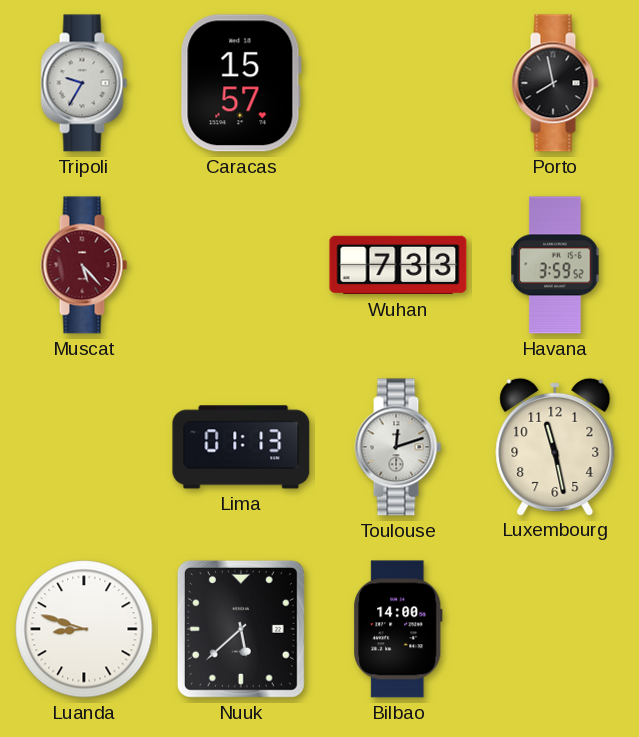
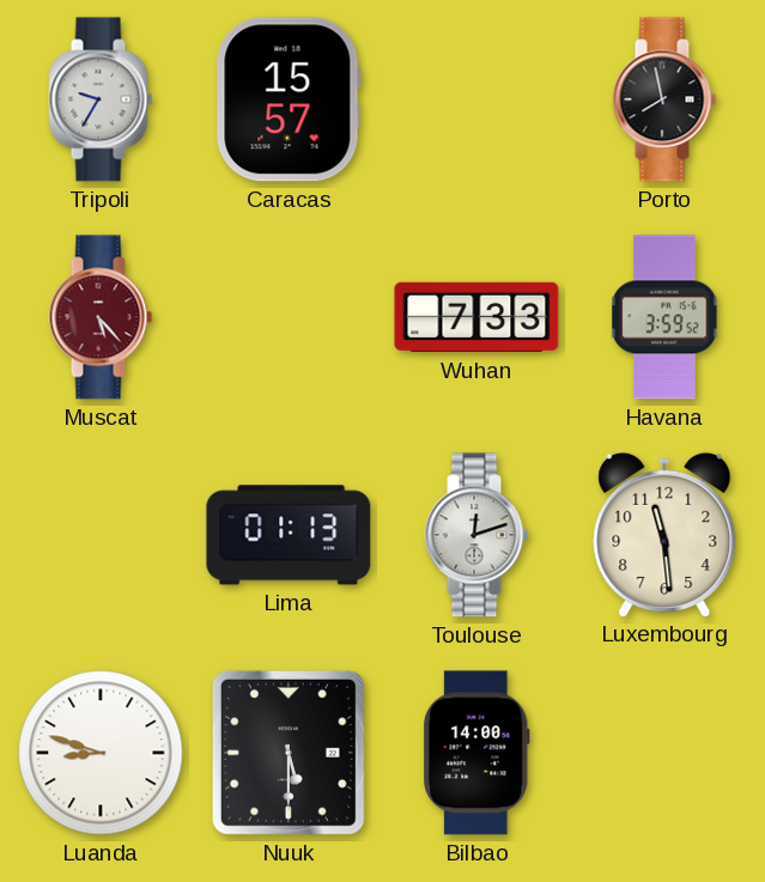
Luxembourg: 11:28 -> 11:29 (664, 534)
Nuuk: 5:38 -> 5:30 (289, 753)
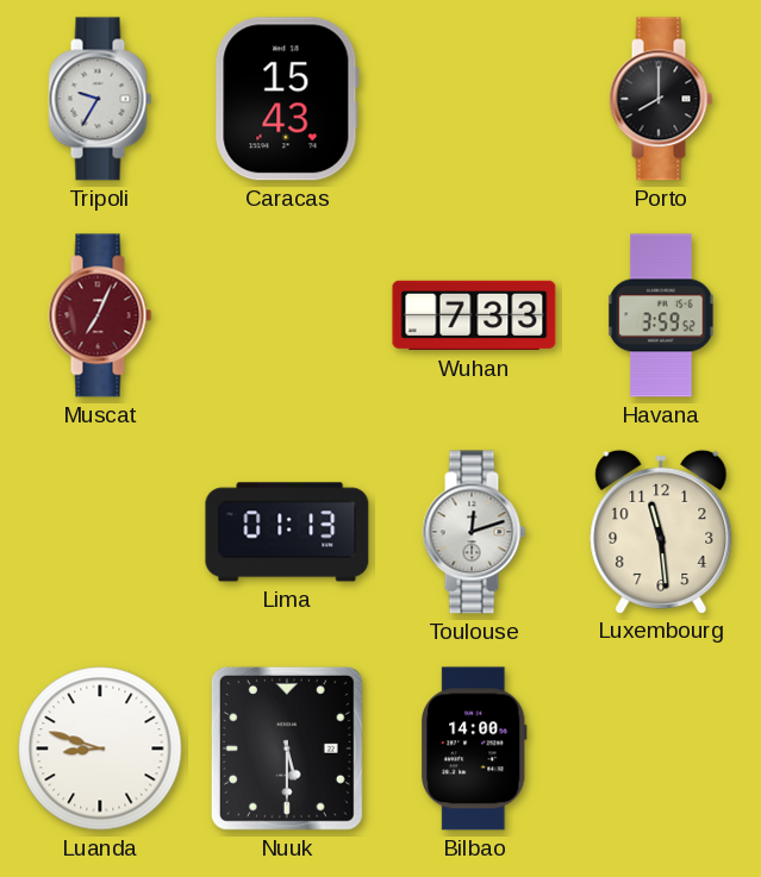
Caracas: 15:57 -> 15:43 (287, 99)
Porto: 7:58 -> 8:00 (661, 99)
Muscat: 5:23 -> 7:04 (100, 315)
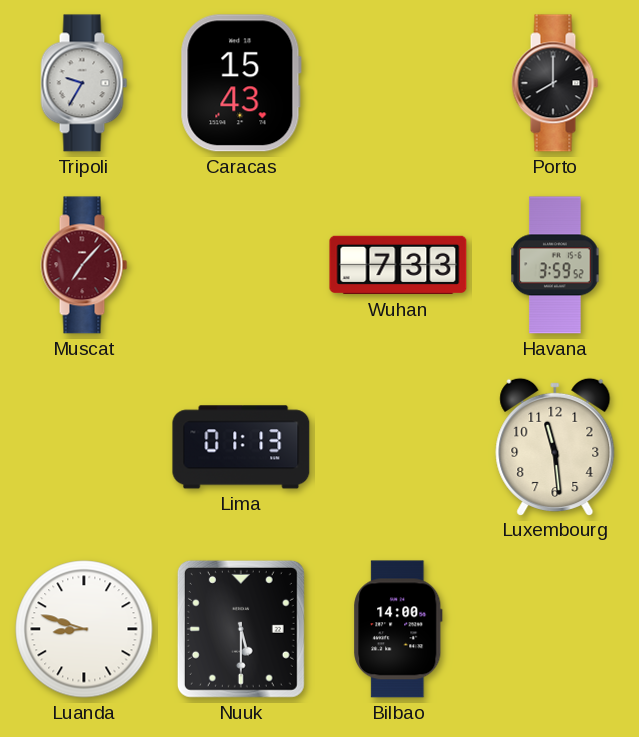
Muscat: 7:04 -> 7:07 (84, 265)
Toulouse: 12:12 -> none (474, 532)
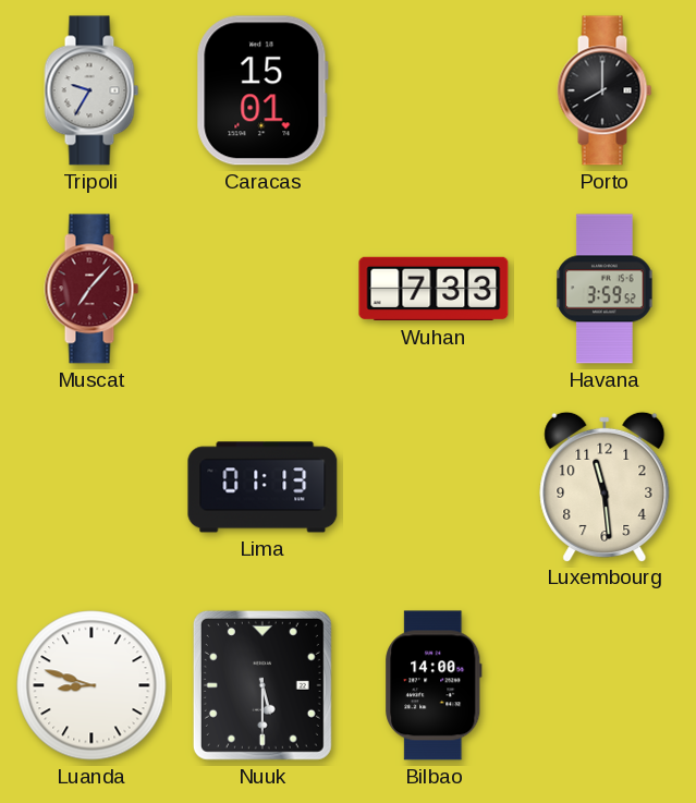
Caracas: 15:43 -> 15:01 (262, 90)
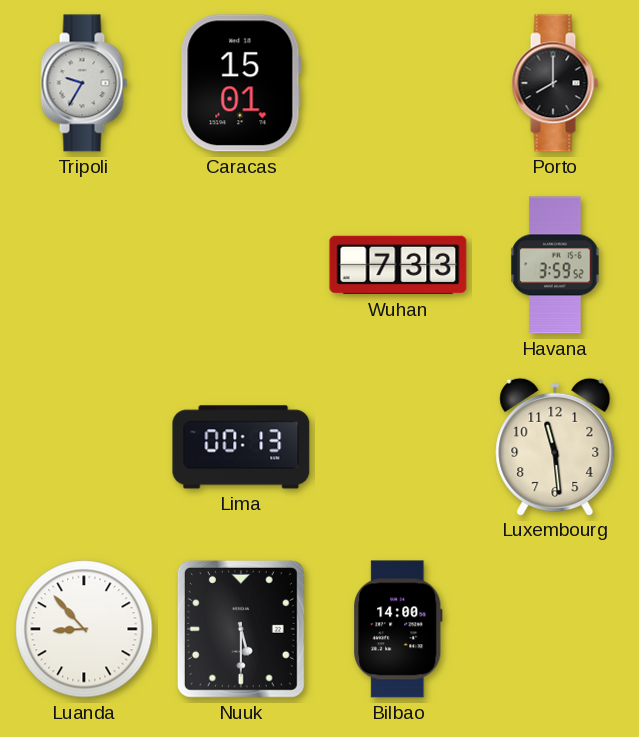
Muscat: 7:07 -> none (91, 289)
Lima: 01:13 -> 00:13 (241, 447)
Luanda: 8:48 -> 8:53 (84, 629)
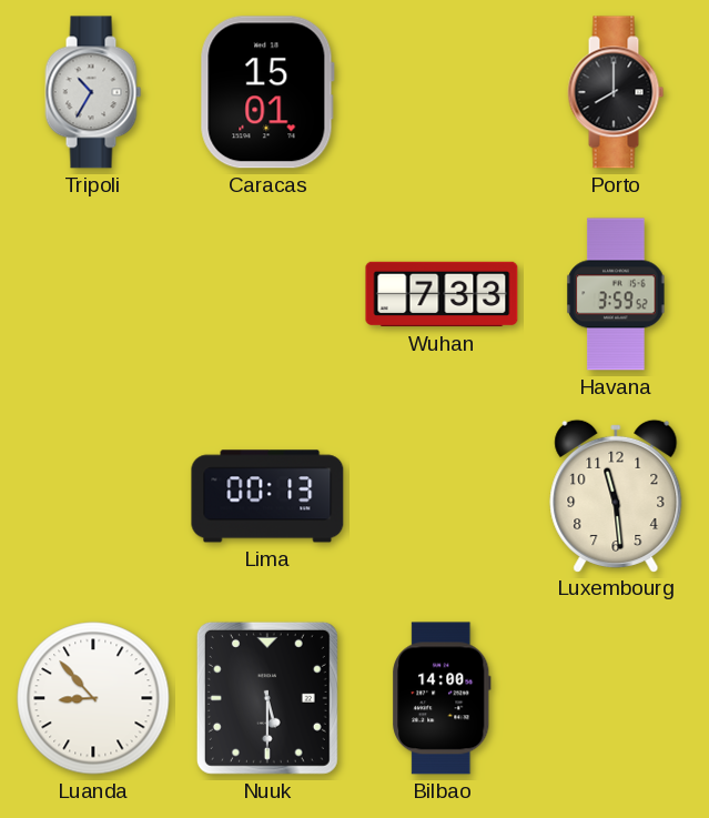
Tripoli: 9:35 -> 10:35 (93, 92)
